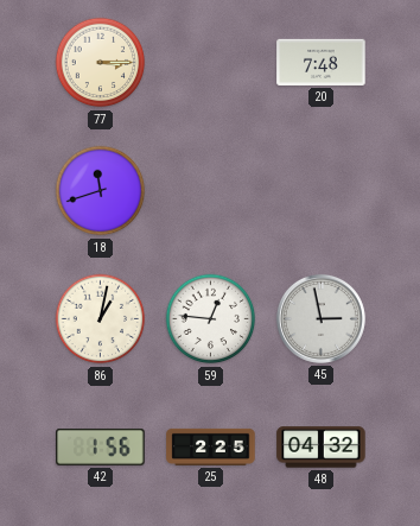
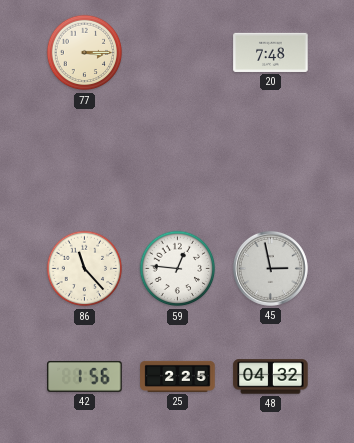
18: 11:42 -> none (101, 191)
86: 1:02 -> 11:23 (85, 269)
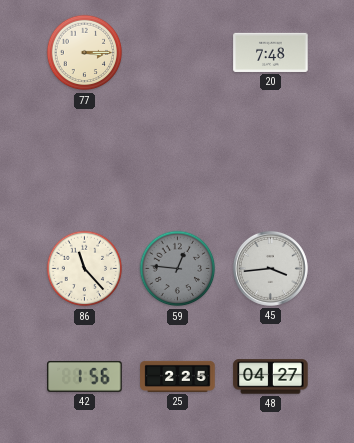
59 dial: white -> grey (178, 269)
45: 2:58 -> 3:44 (270, 268)
48: 04:32 -> 04:27 (271, 377)
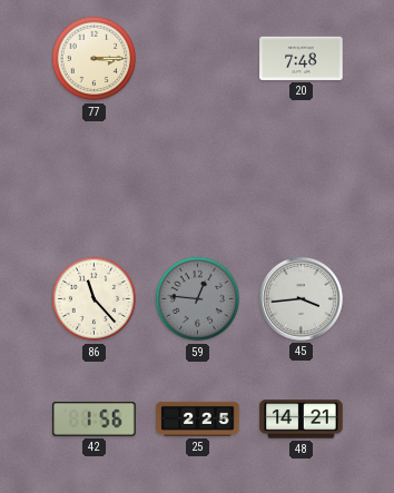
48: 04:27 -> 14:21 (302, 420)
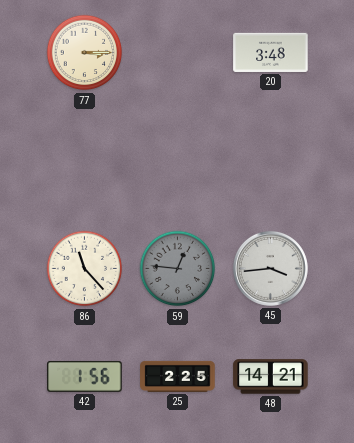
20: 7:48 -> 3:48 (271, 52)
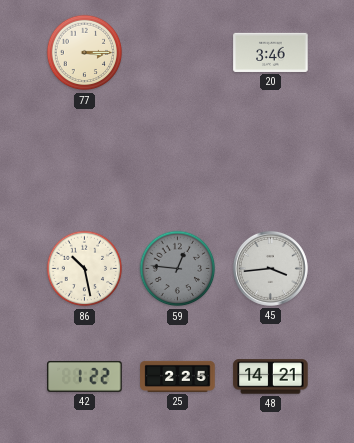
20: 3:48 -> 3:46 (271, 52)
86: 11:23 -> 10:28 (85, 269)
42: 1:56 -> 1:22 (85, 376)
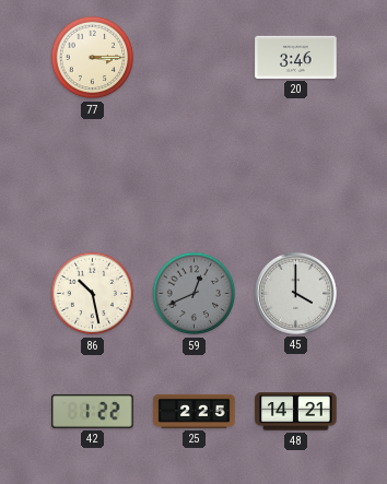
59: 12:46 -> 12:41 (195, 294)
45: 3:44 -> 4:00 (295, 293)
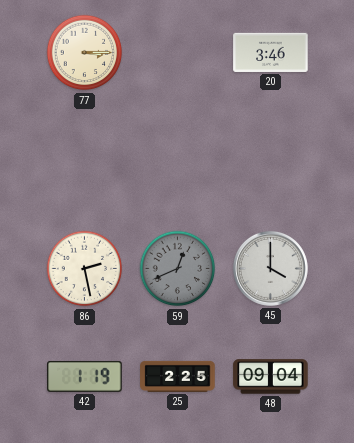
86: 10:28 -> 2:28 (85, 269)
42: 1:22 -> 1:19 (85, 376)
48: 14:21 -> 09:04 (271, 377)
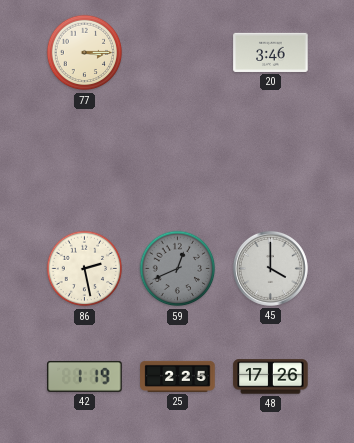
48: 09:04 -> 17:26 (271, 377)
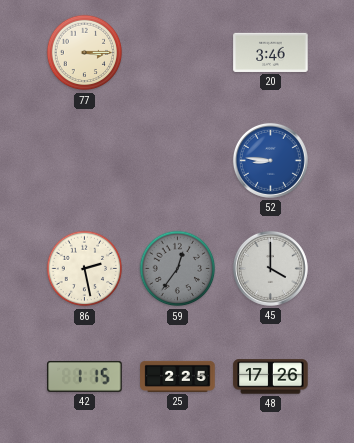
52: none -> 8:46 (270, 160)
59: 12:41 -> 12:36 (178, 269)
42: 1:19 -> 1:15 (85, 376)
